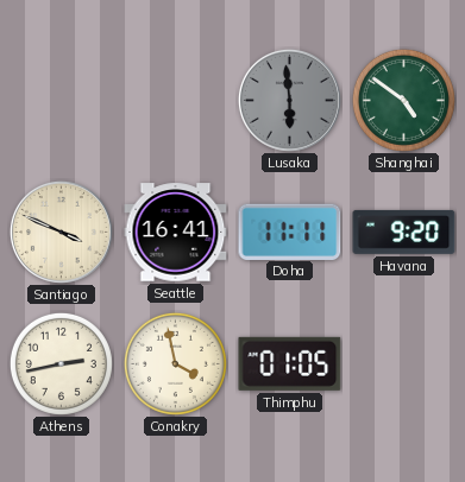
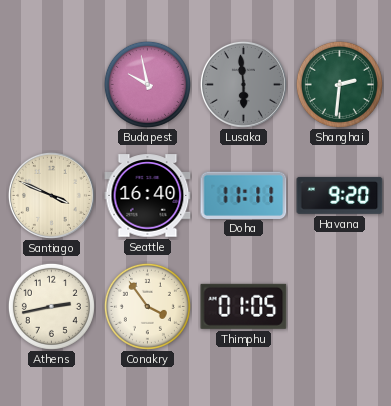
Budapest: none -> 9:58 (147, 84)
Shanghai: 4:51 -> 2:31 (339, 84)
Seattle: 16:41 -> 16:40 (148, 196)
Conakry: 3:58 -> 3:54 (147, 306)
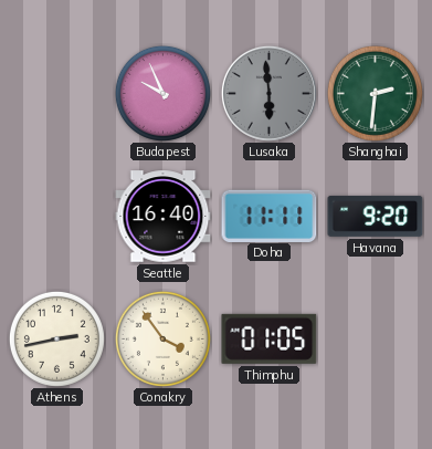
Budapest: 9:58 -> 9:56 (162, 93)
Santiago: 3:49 -> none (51, 195)
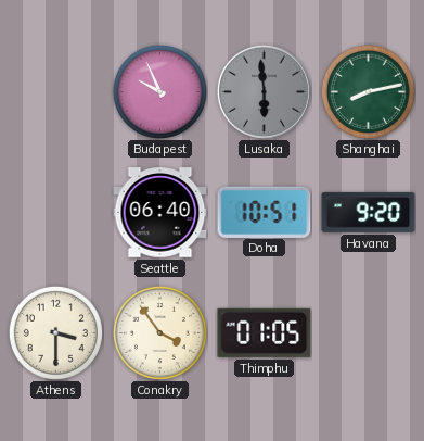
Shanghai: 2:31 -> 8:13 (368, 91)
Seattle: 16:40 -> 06:40 (160, 213)
Doha: 11:11 -> 10:51 (265, 212)
Athens: 2:43 -> 3:30 (55, 332)
